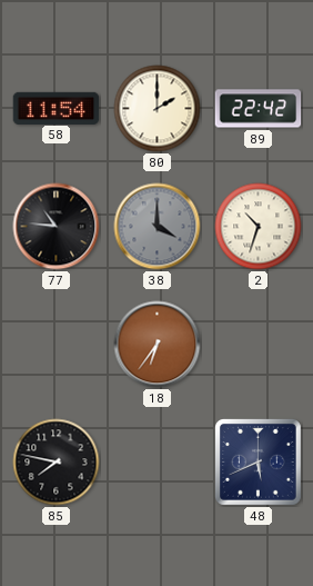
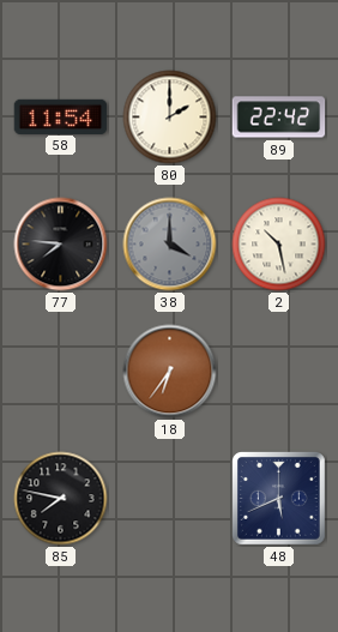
77: 10:46 -> 7:46 (61, 245)
2: 10:33 -> 10:28 (279, 245)
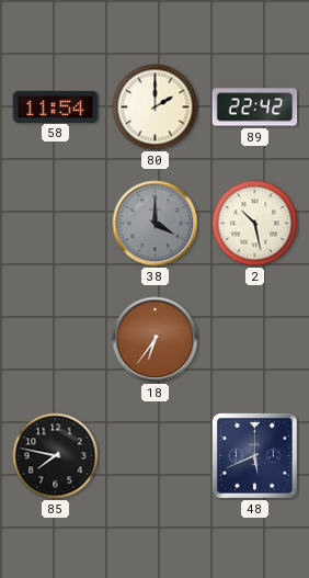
77: 7:46 -> none (61, 245)
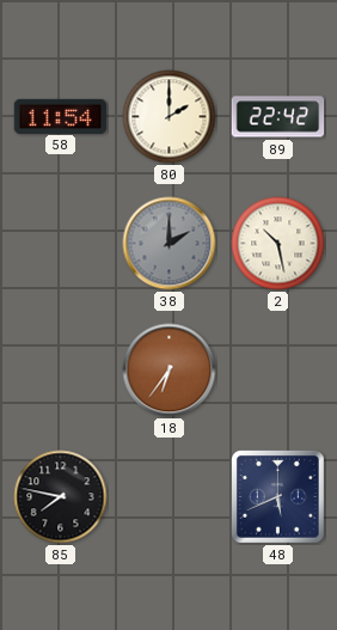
38: 4:00 -> 2:00 (170, 244)
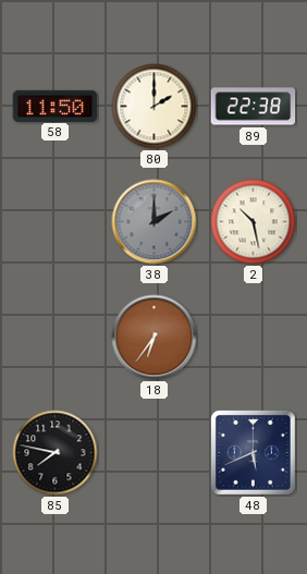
58: 11:54 -> 11:50 (56, 106)
89: 22:42 -> 22:38 (254, 107)
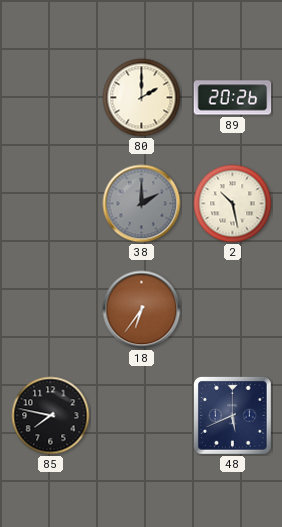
58: 11:50 -> none (56, 106)
89: 22:38 -> 20:26 (233, 98)
